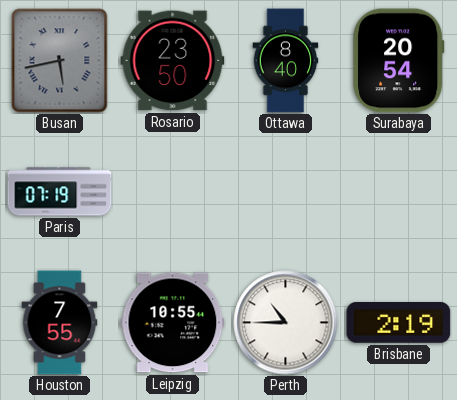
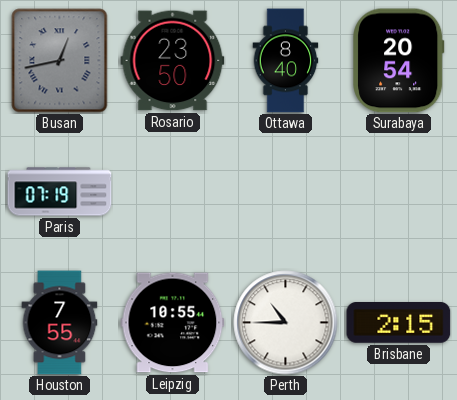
Busan: 5:43 -> 12:43 (60, 61)
Brisbane: 2:19 -> 2:15 (399, 323)
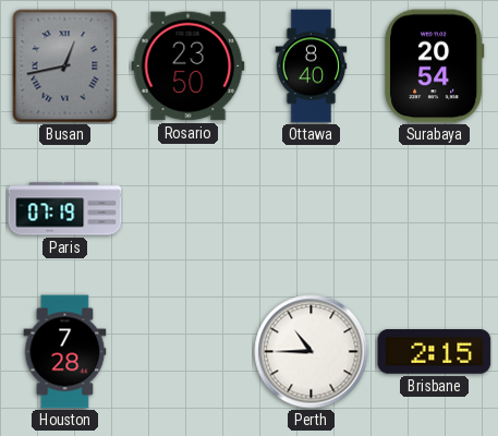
Houston: 7:55 -> 7:28 (65, 352)
Leipzig: 10:55 -> none (173, 323)
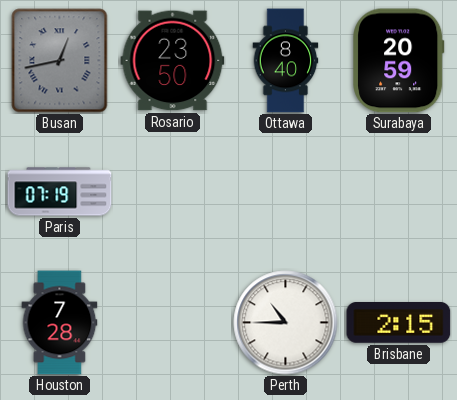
Surabaya: 20:54 -> 20:59 (399, 61)
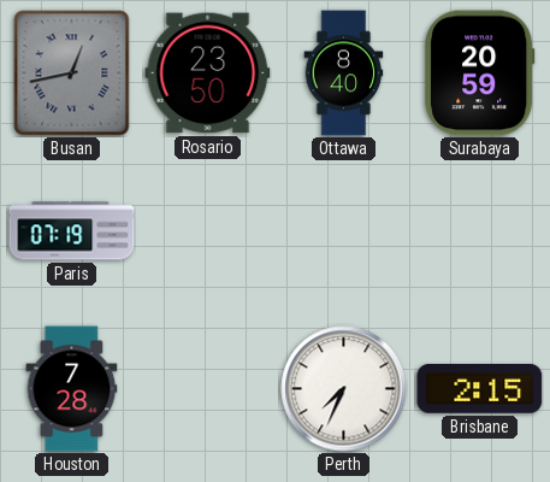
Perth: 10:45 -> 7:34 (344, 389)
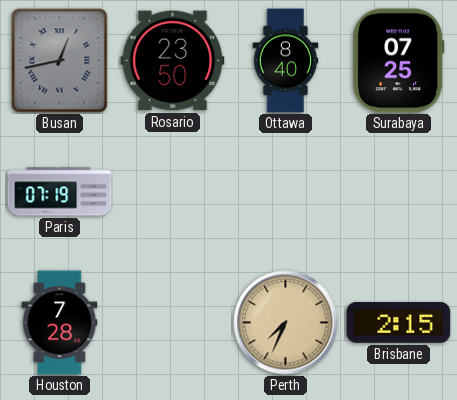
Surabaya: 20:59 -> 07:25 (399, 61)
Perth dial: white -> champagne (286, 323)
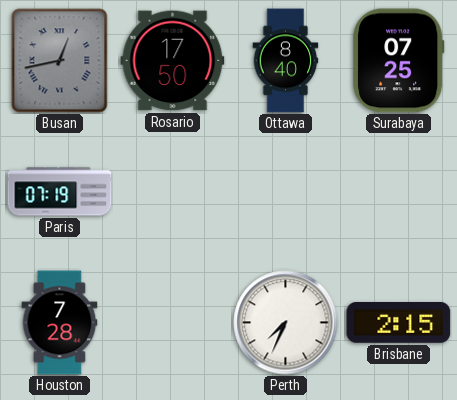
Rosario: 23:50 -> 17:50 (173, 61)
Perth dial: champagne -> white (286, 323)
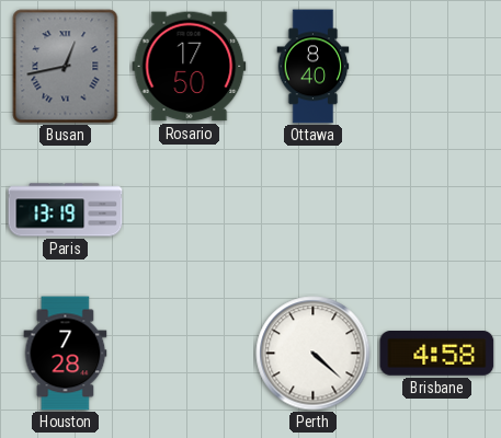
Surabaya: 07:25 -> none (399, 61)
Paris: 07:19 -> 13:19 (66, 210)
Perth: 7:34 -> 4:22 (314, 354)
Brisbane: 2:15 -> 4:58 (437, 354)
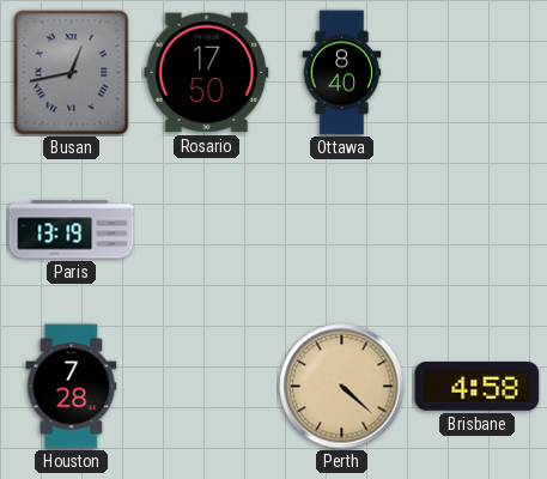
Perth dial: white -> champagne (342, 387)
